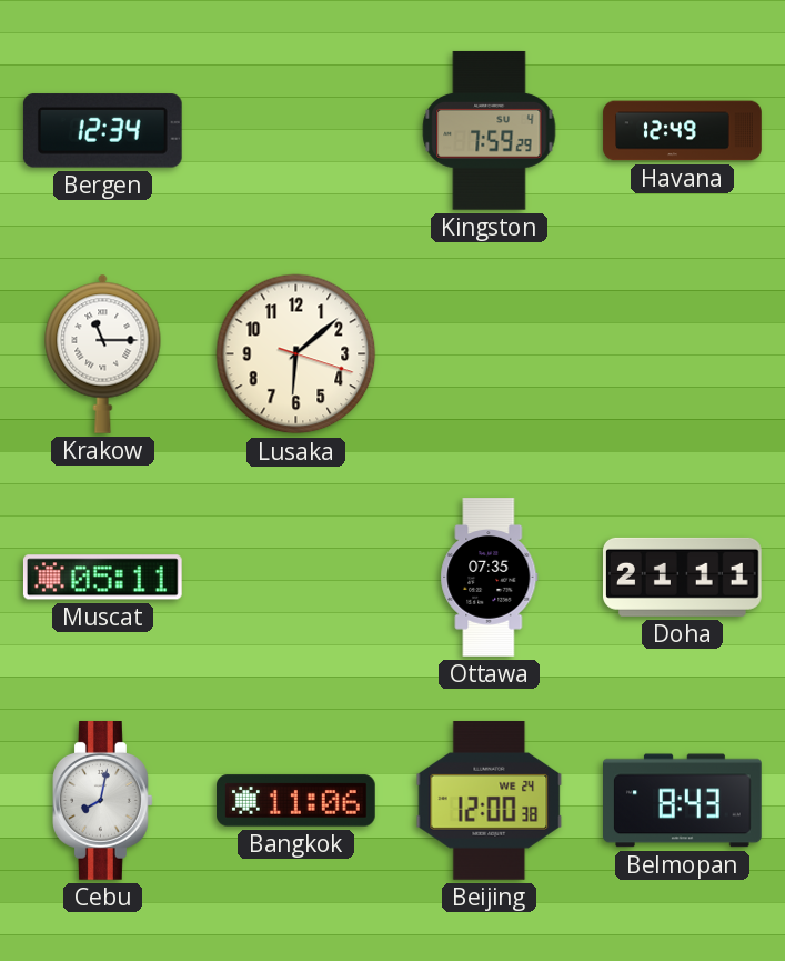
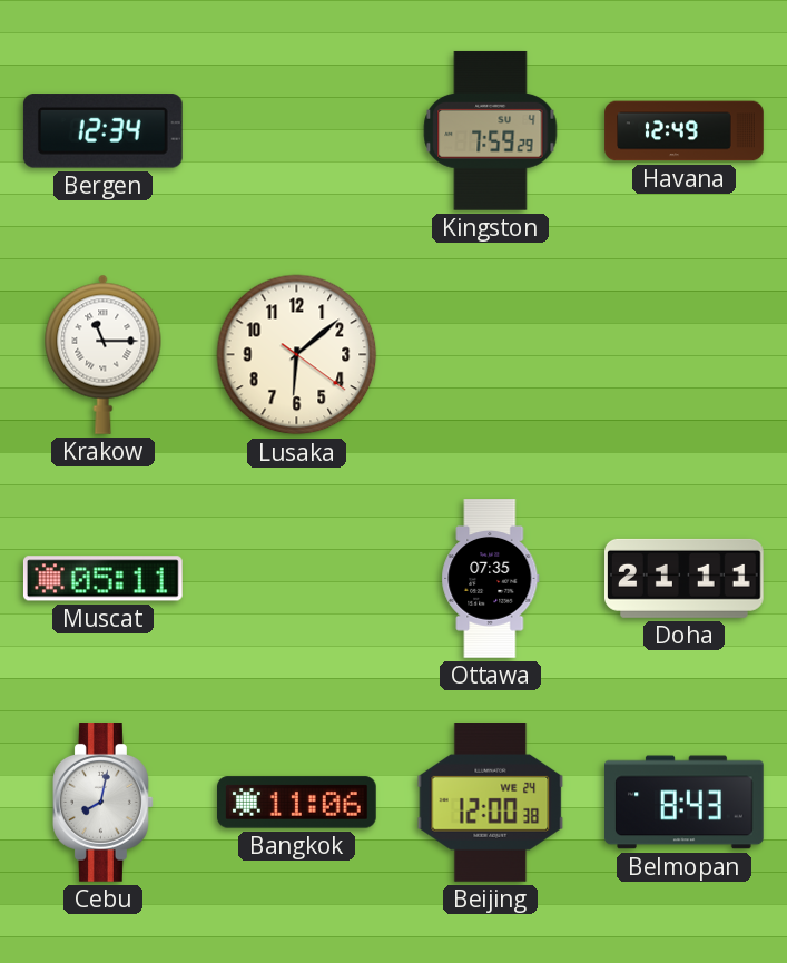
Lusaka: 6:08:18 -> 6:08:21 (297, 355)
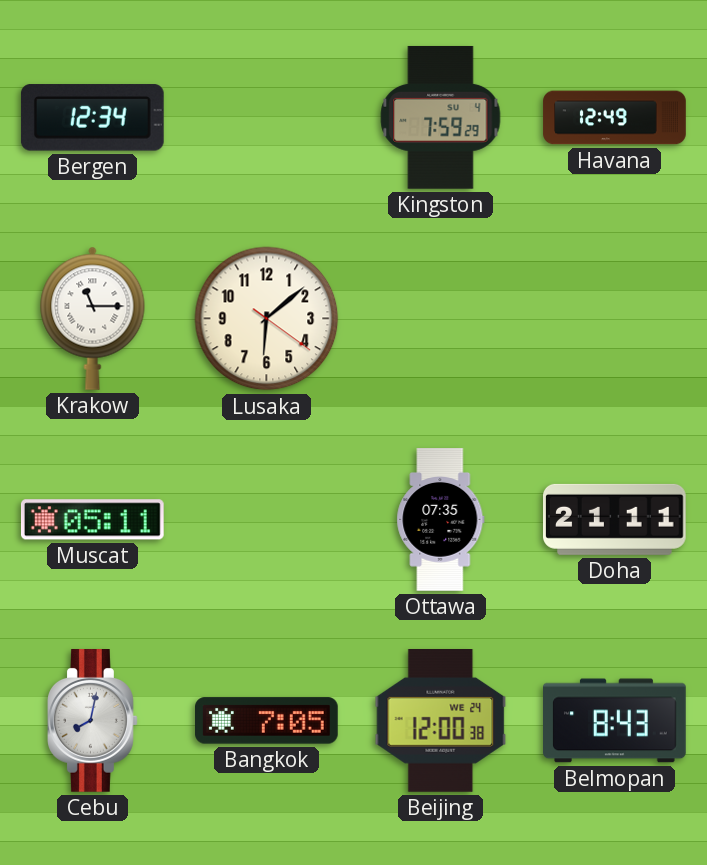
Bangkok: 11:06 -> 7:05 (267, 721)
